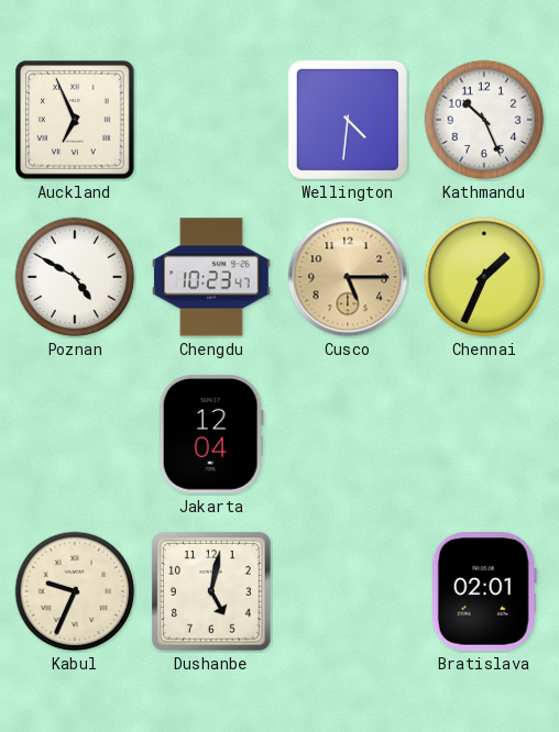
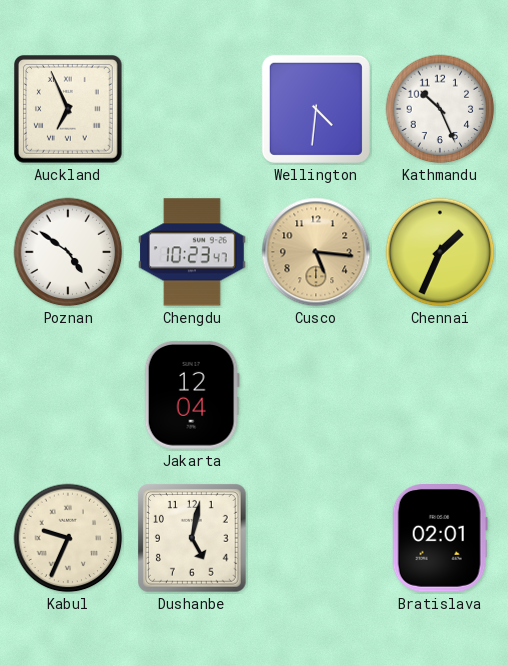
Poznan: 4:50 -> 4:51 (68, 252)
Cusco: 5:15 -> 5:16 (316, 252)
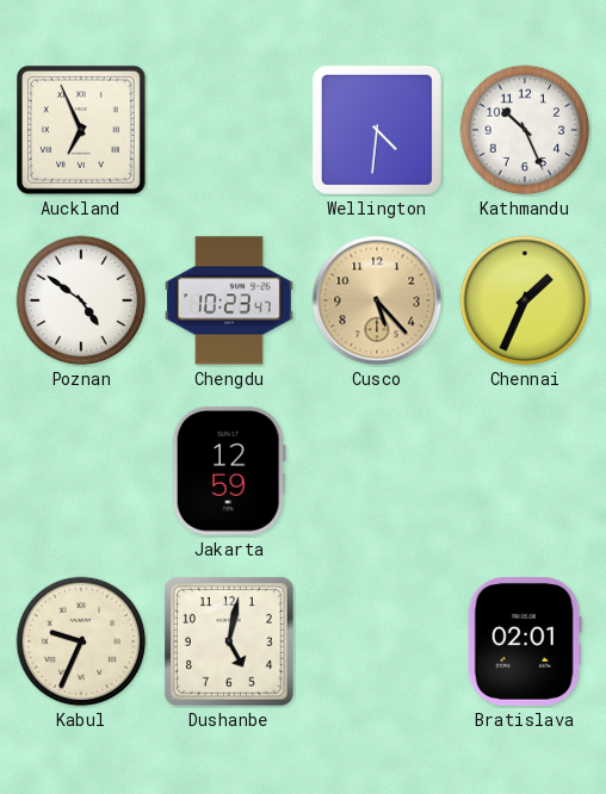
Cusco: 5:16 -> 5:23 (377, 300)
Jakarta: 12:04 -> 12:59 (229, 471)
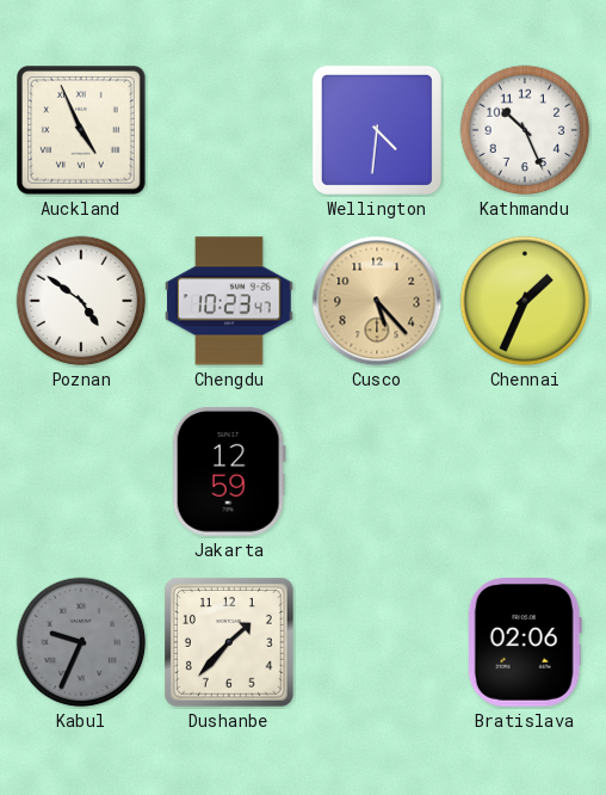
Auckland: 6:56 -> 4:56 (82, 131)
Kabul dial: cream -> grey (81, 642)
Dushanbe: 5:02 -> 1:37 (230, 643)
Bratislava: 02:01 -> 02:06 (525, 643)
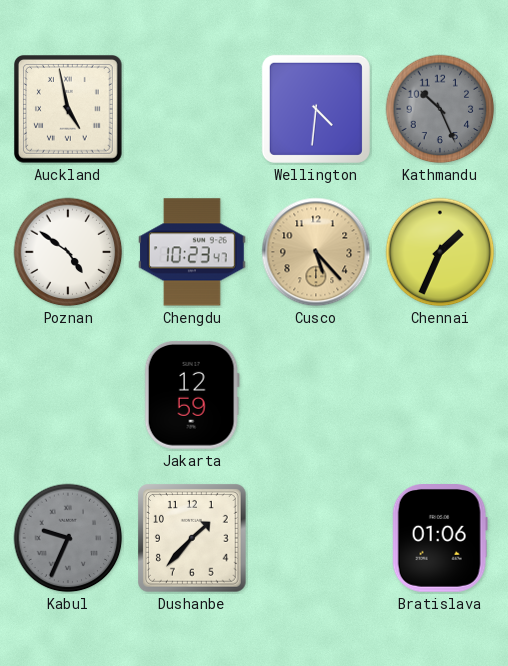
Auckland: 4:56 -> 4:58 (69, 110)
Kathmandu dial: white -> grey (440, 109)
Bratislava: 02:06 -> 01:06 (440, 539)
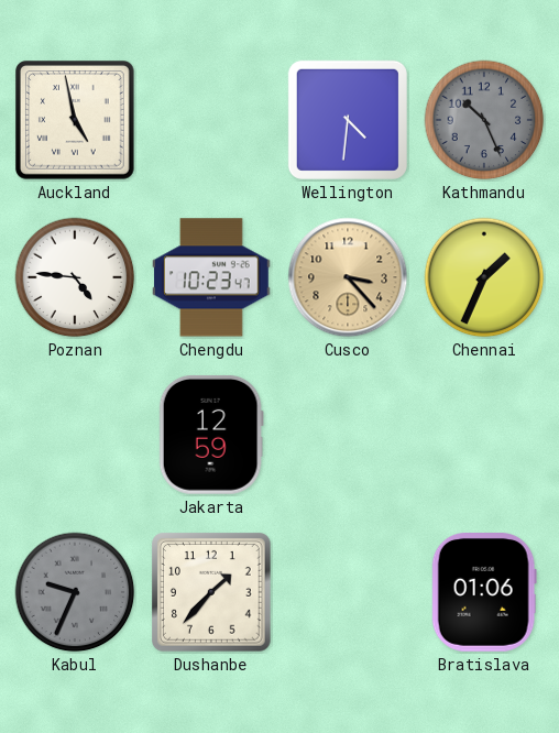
Poznan: 4:51 -> 4:46 (75, 277)
Cusco: 5:23 -> 3:23 (348, 277)
